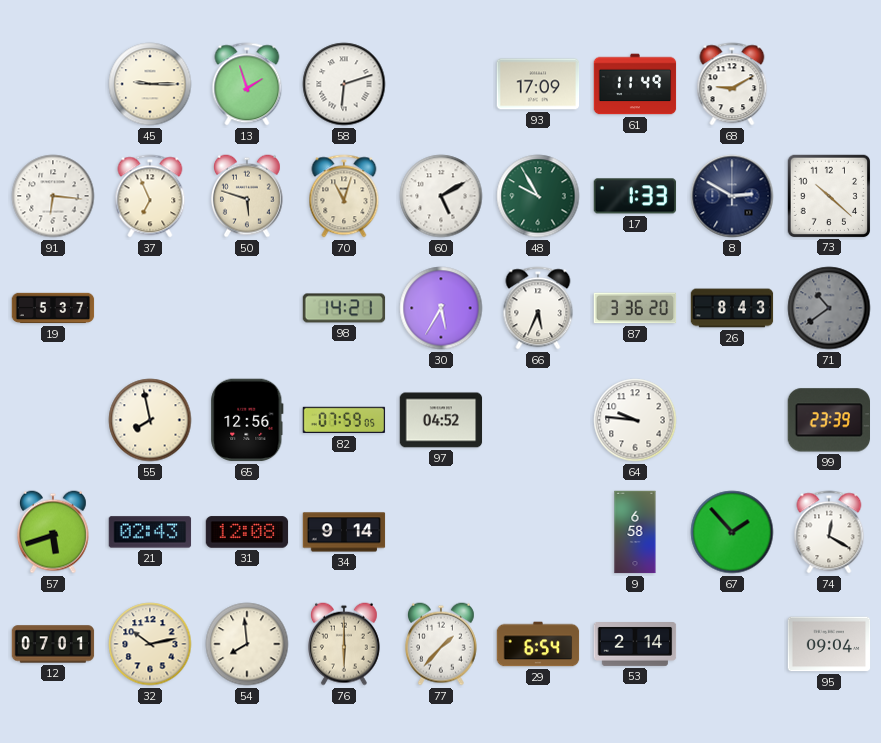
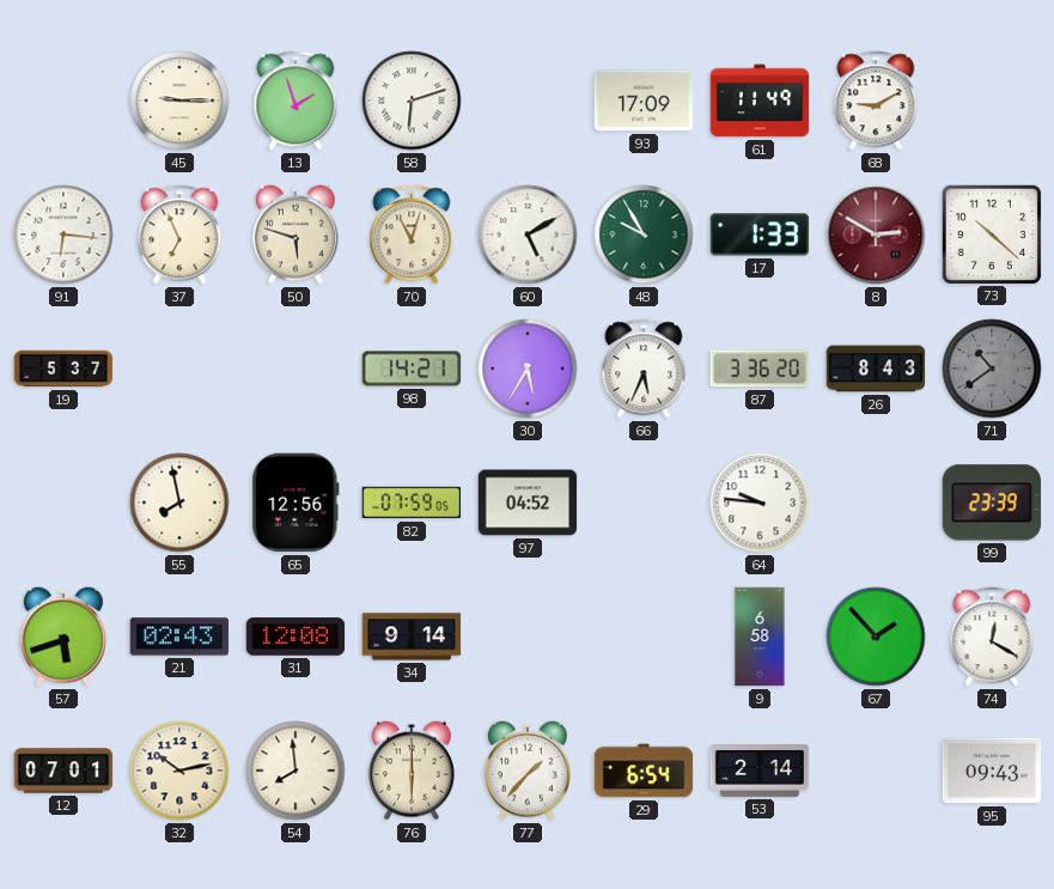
8 dial: navy -> burgundy (876, 235)
95: 09:04 -> 09:43 (992, 771)
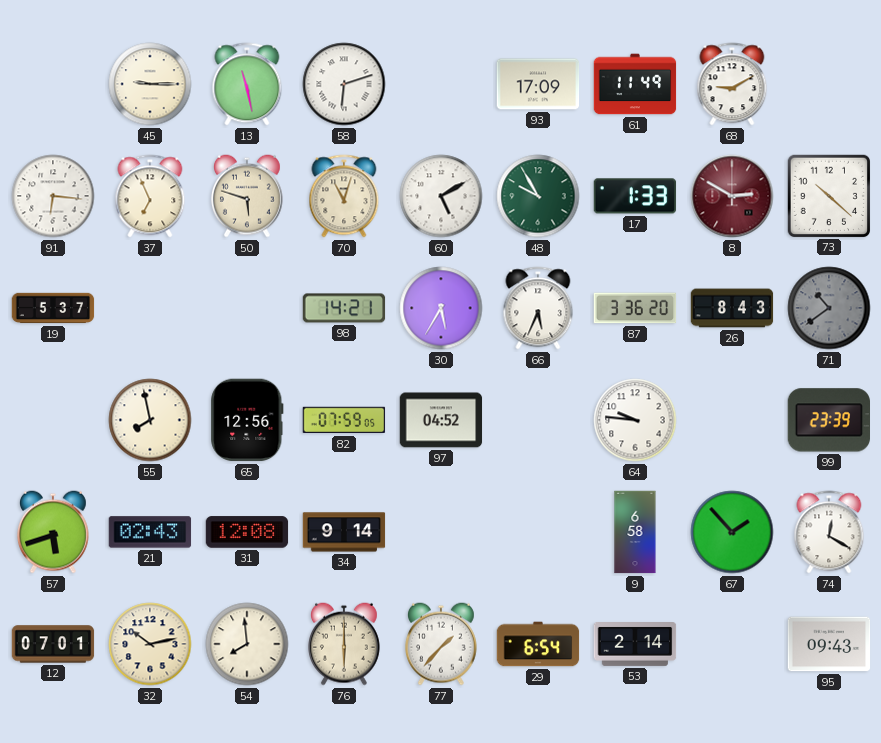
13: 1:57 -> 11:28 (247, 84)
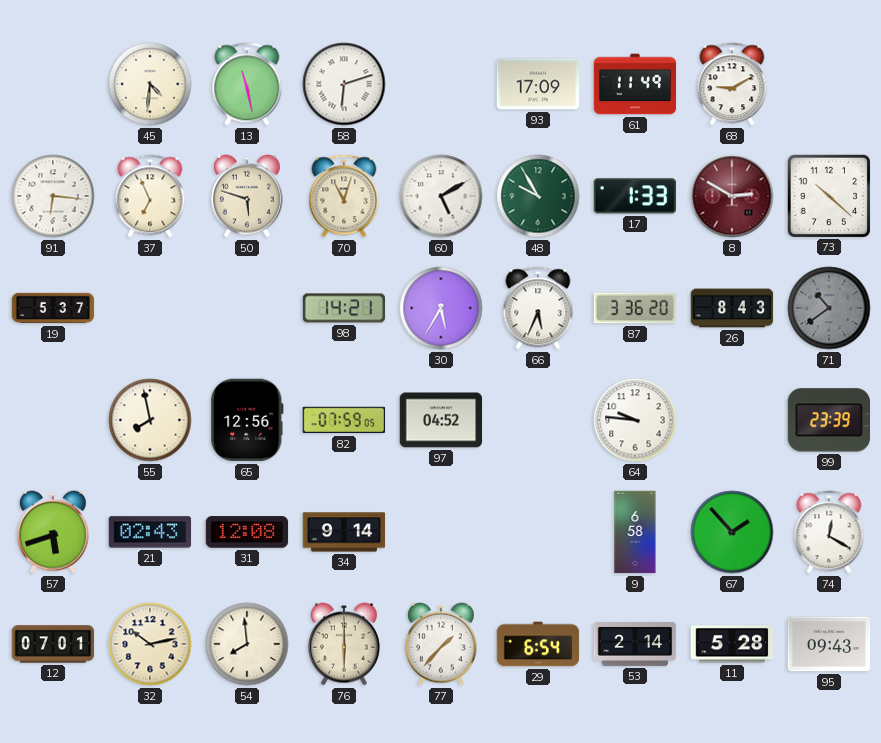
45: 9:15 -> 4:31 (150, 84)
11: none -> 5:28 (732, 644)
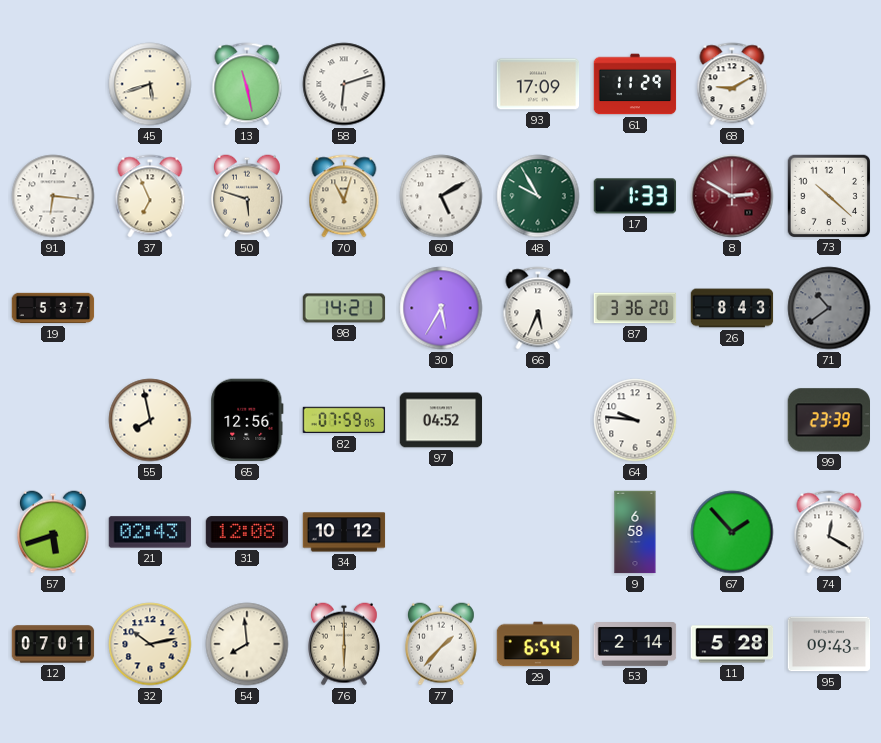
45: 4:31 -> 5:42 (150, 84)
61: 11:49 -> 11:29 (635, 84)
34: 9:14 -> 10:12 (344, 532)
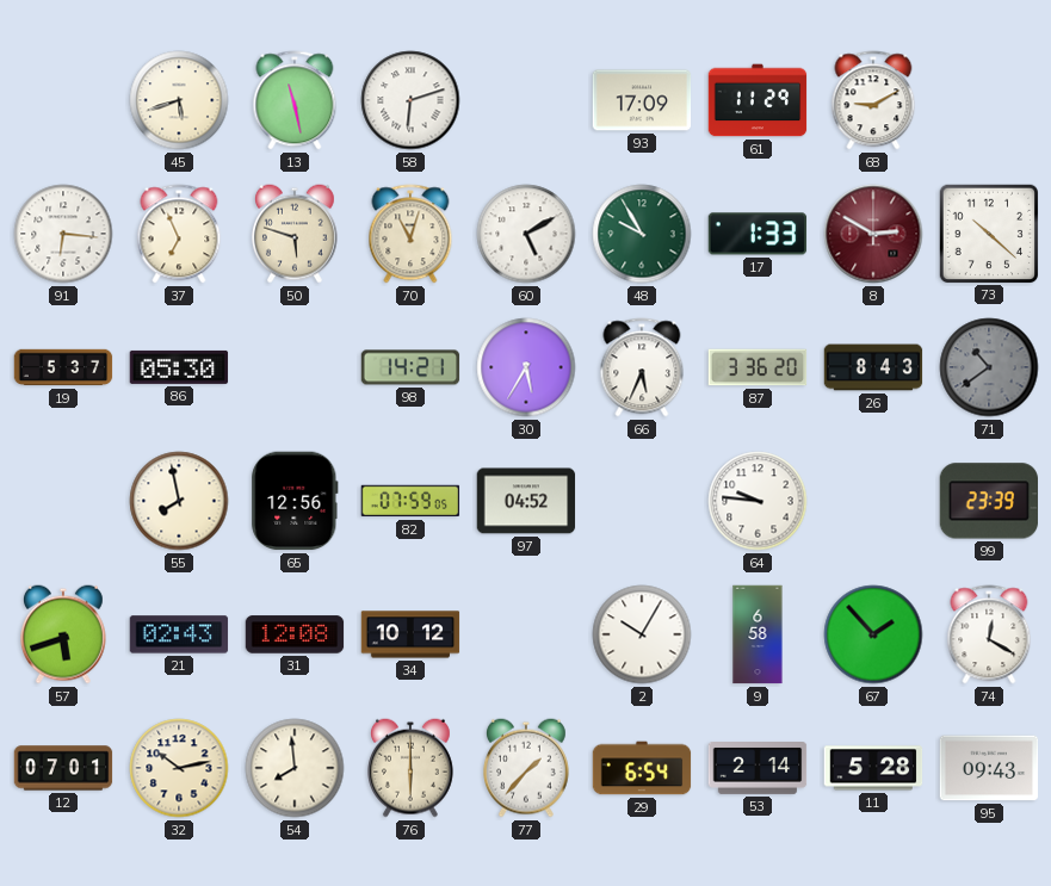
86: none -> 05:30 (179, 367)
2: none -> 10:05 (642, 634)
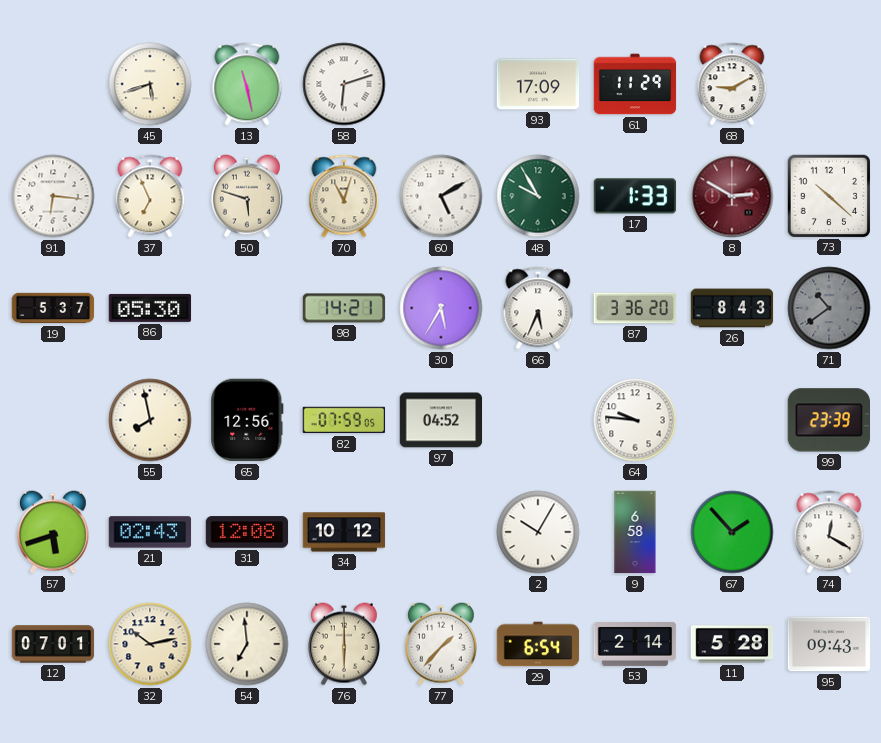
54: 7:59 -> 6:59 (247, 644)
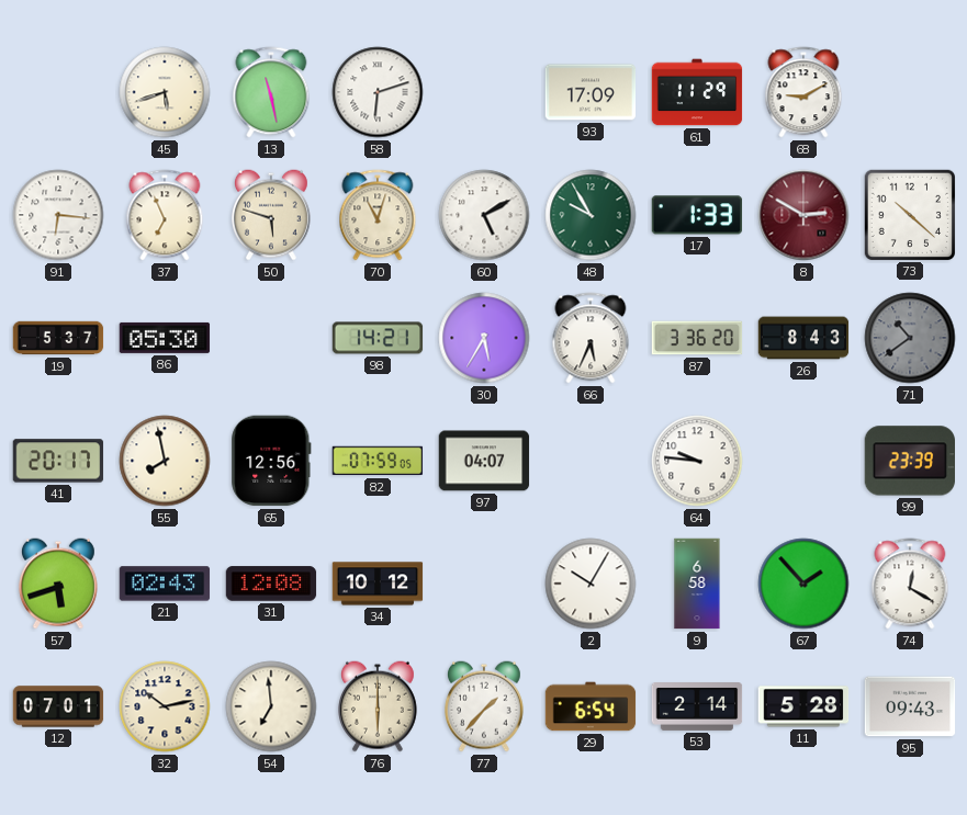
41: none -> 20:17 (58, 461)
97: 04:52 -> 04:07 (484, 461)
